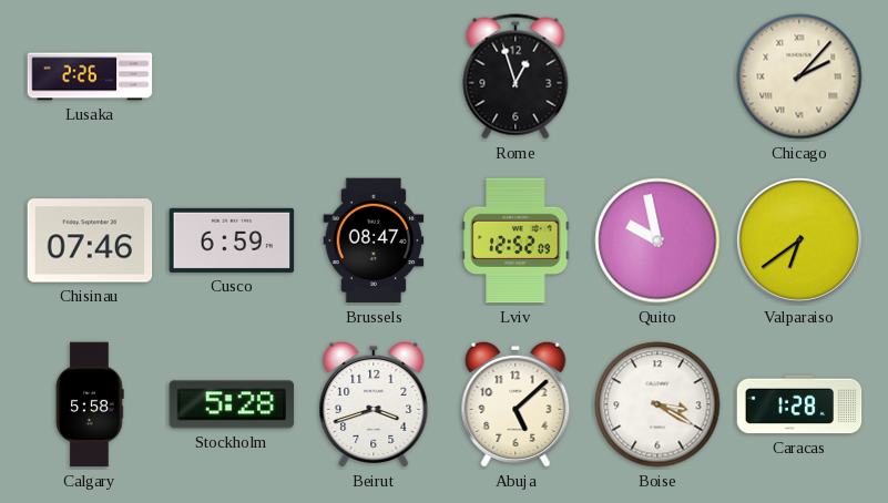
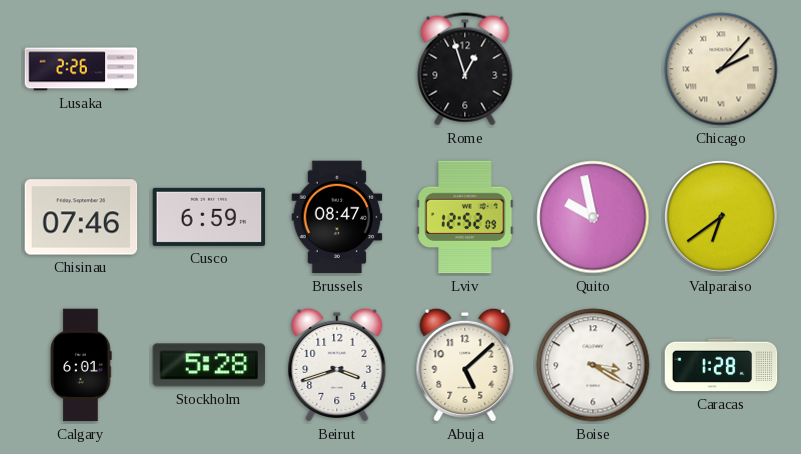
Calgary: 5:58 -> 6:01 (81, 365)
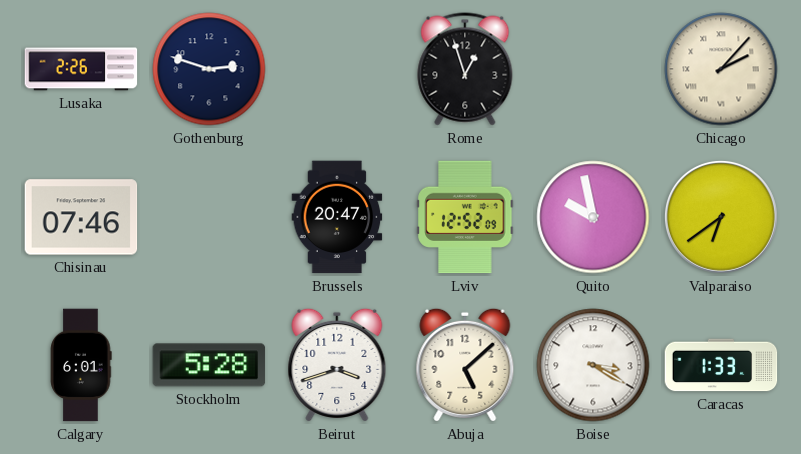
Gothenburg: none -> 2:48 (209, 69)
Cusco: 6:59 -> none (209, 217)
Brussels: 08:47 -> 20:47 (337, 217)
Caracas: 1:28 -> 1:33 (721, 365)
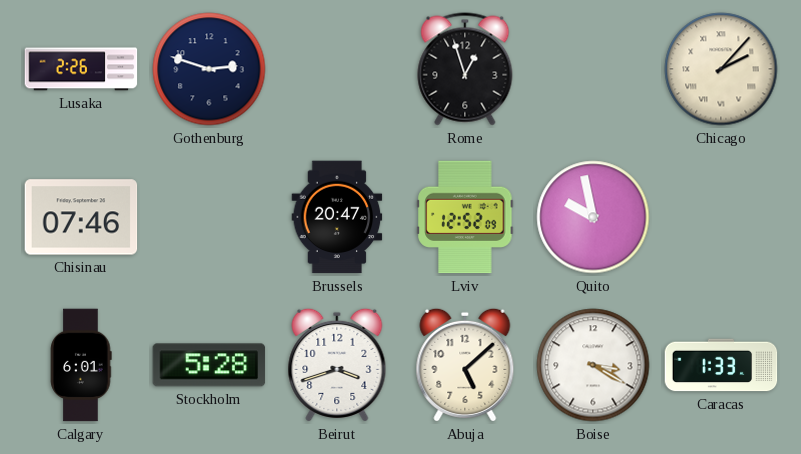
Valparaiso: 6:39 -> none (721, 217)
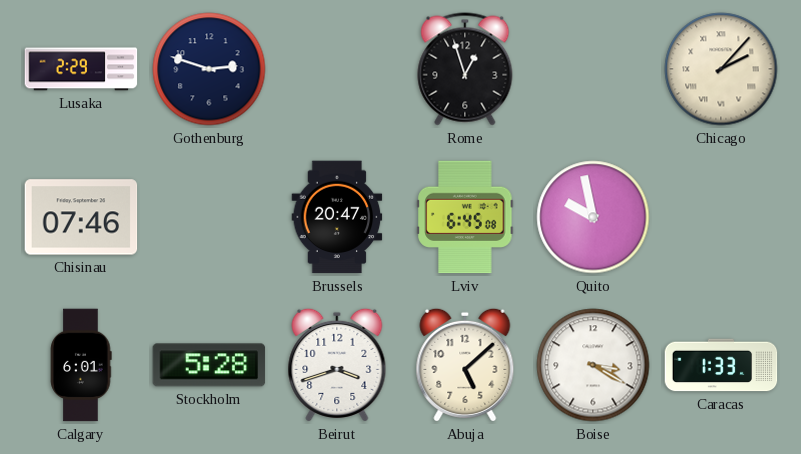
Lusaka: 2:26 -> 2:29 (81, 69)
Lviv: 12:52 -> 6:45 (465, 217)
